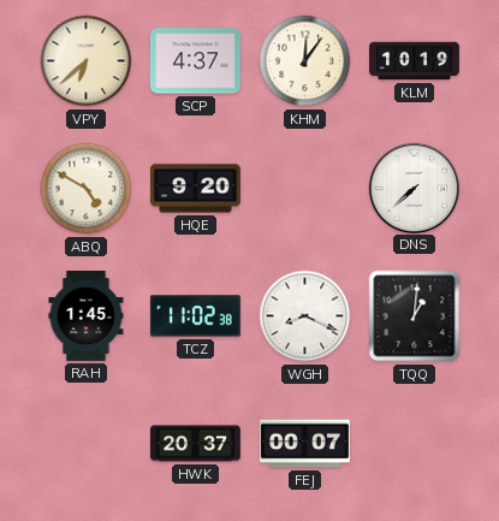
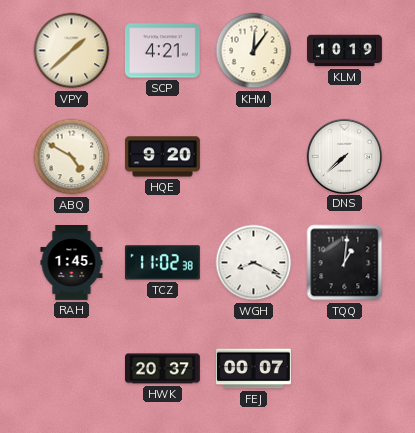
VPY: 6:38 -> 1:38 (72, 51)
SCP: 4:37 -> 4:21 (163, 51)
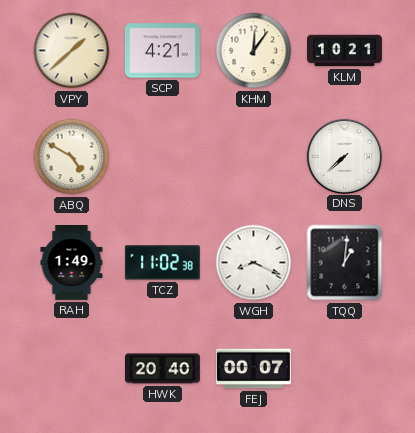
KLM: 10:19 -> 10:21 (345, 51)
HQE: 9:20 -> none (162, 157)
RAH: 1:45 -> 1:49 (72, 263)
HWK: 20:37 -> 20:40 (163, 369)
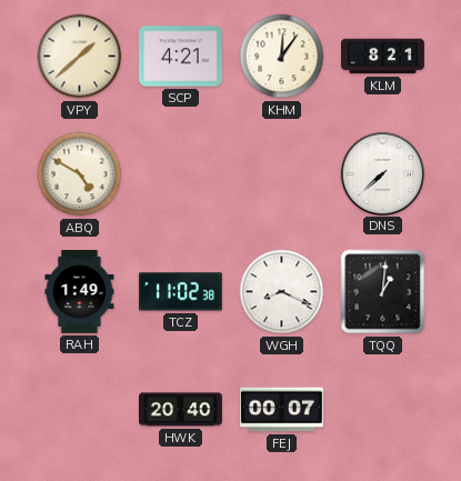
KLM: 10:21 -> 8:21 (383, 57)
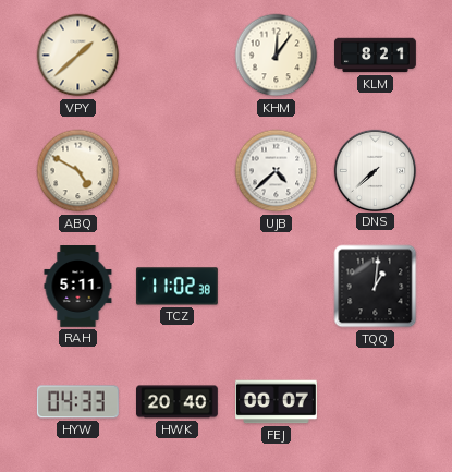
SCP: 4:21 -> none (181, 57)
UJB: none -> 4:38 (277, 171)
RAH: 1:49 -> 5:11 (78, 287)
WGH: 8:19 -> none (282, 292)
HYW: none -> 04:33 (77, 402)
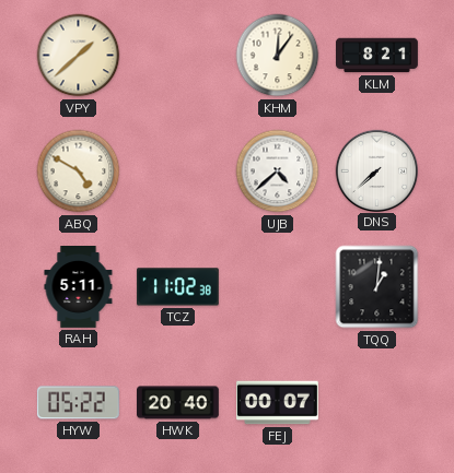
HYW: 04:33 -> 05:22 (78, 403)
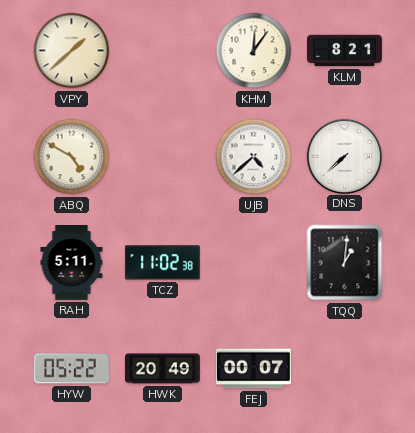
HWK: 20:40 -> 20:49 (163, 369)
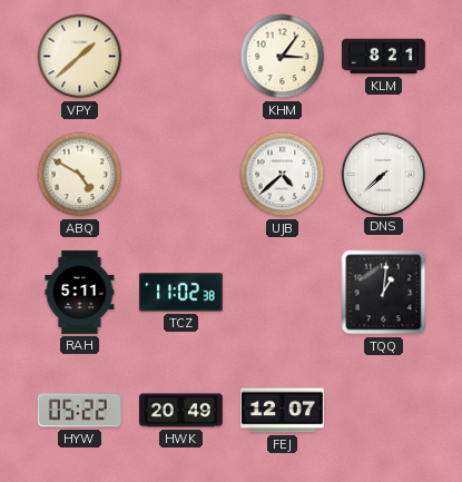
KHM: 12:06 -> 3:06 (283, 57)
FEJ: 00:07 -> 12:07 (283, 411)
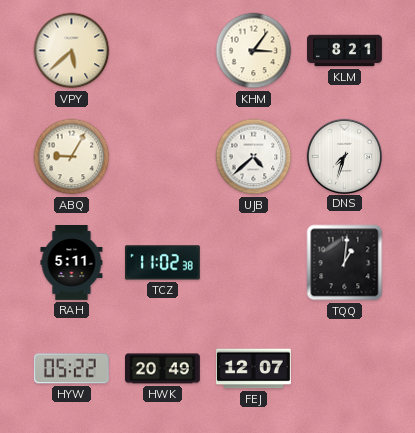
VPY: 1:38 -> 5:38 (72, 51)
ABQ: 4:50 -> 9:05 (72, 157)
DNS: 7:38 -> 7:33 (344, 156)
